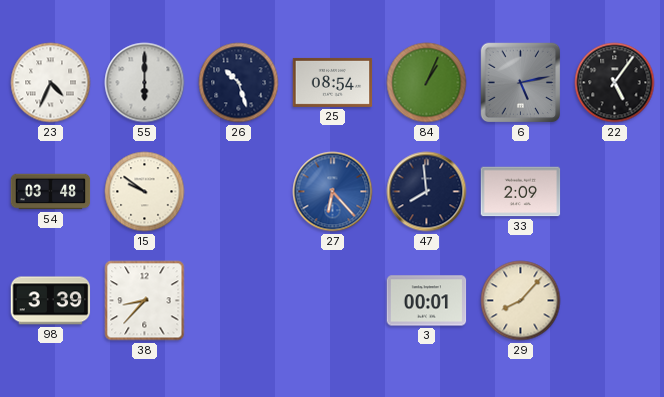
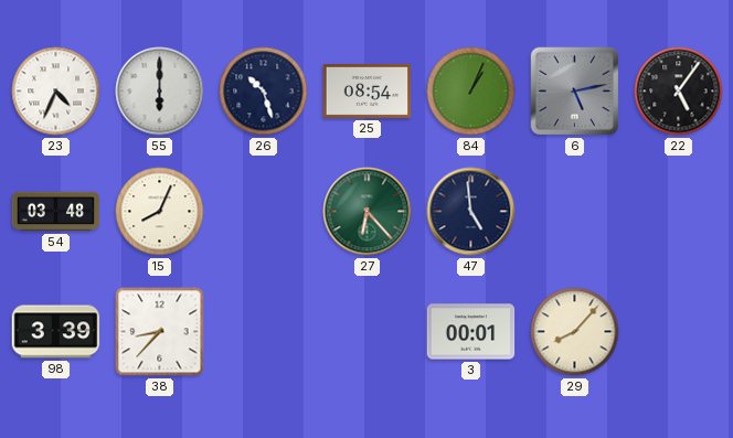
15: 9:51 -> 8:04 (160, 212)
27 dial: blue -> green (368, 212)
47: 7:59 -> 4:59 (471, 212)
33: 2:09 -> none (521, 192)
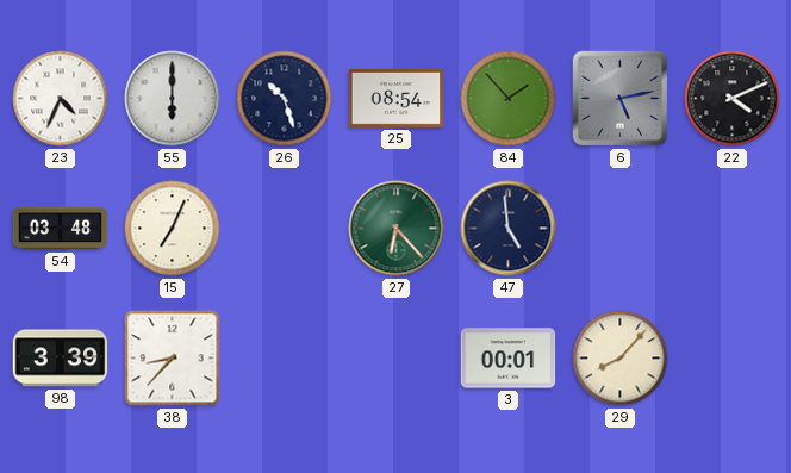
84: 1:04 -> 1:53 (509, 99)
22: 5:06 -> 4:11 (733, 99)
15: 8:04 -> 7:04 (173, 229)
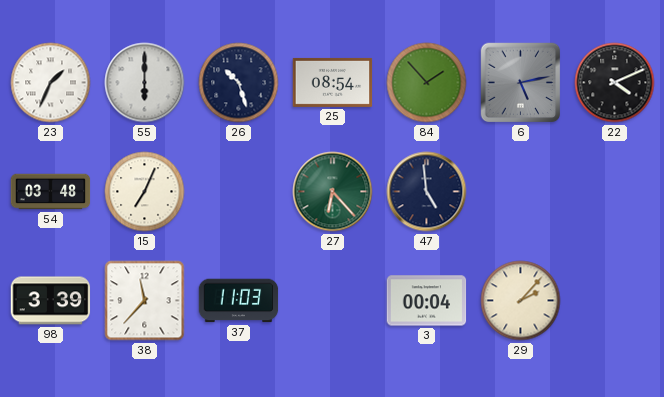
23: 4:34 -> 1:34 (51, 83)
38: 8:37 -> 11:37 (145, 301)
37: none -> 11:03 (239, 301)
3: 00:01 -> 00:04 (427, 301)
29: 8:07 -> 2:07 (521, 301)
